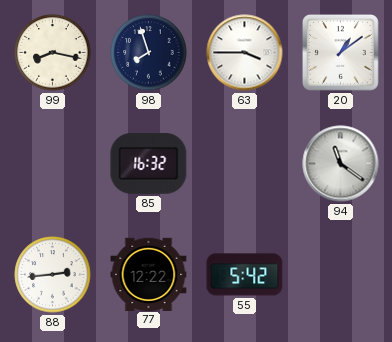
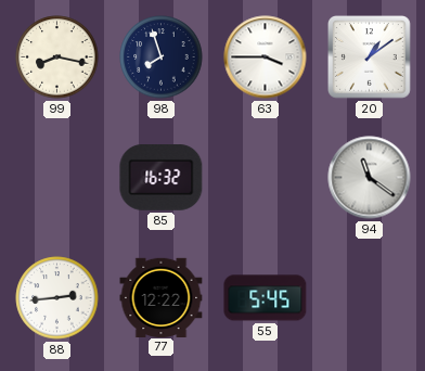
55: 5:42 -> 5:45 (266, 298)
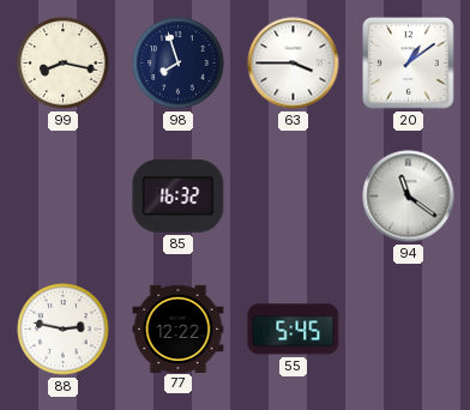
88: 2:44 -> 2:47 (64, 330)
